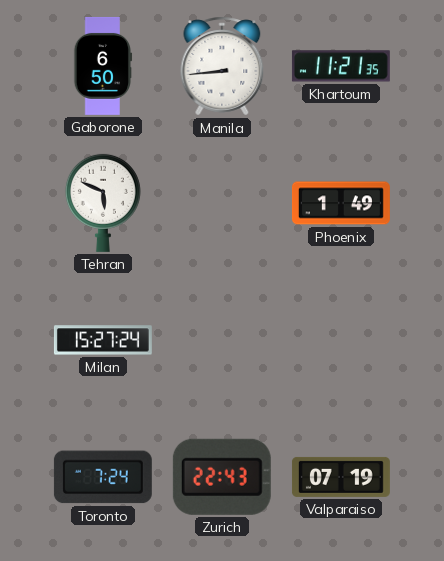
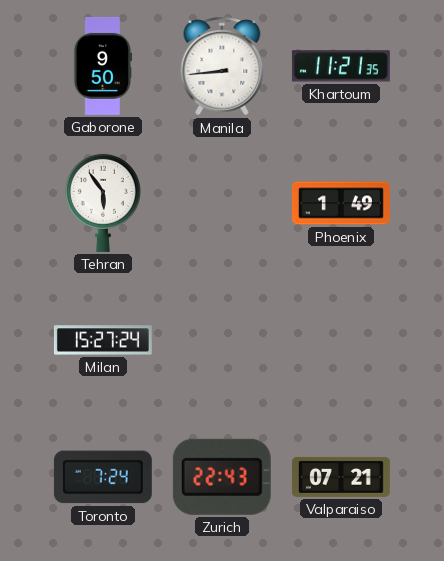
Gaborone: 6:50 -> 9:50 (103, 66)
Tehran: 5:49 -> 5:54 (103, 203)
Valparaiso: 07:19 -> 07:21 (341, 477)
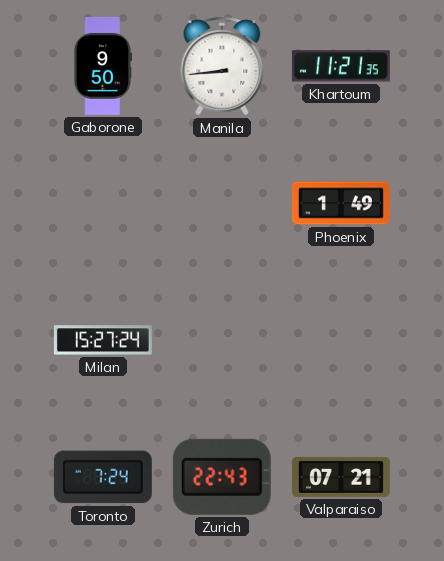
Tehran: 5:54 -> none (103, 203)
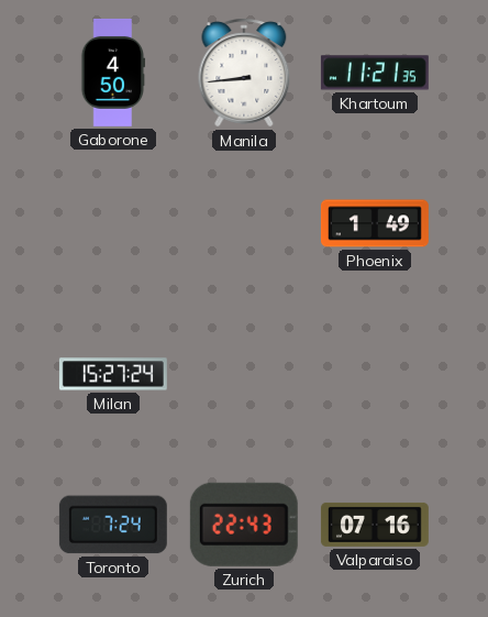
Gaborone: 9:50 -> 4:50 (113, 73)
Valparaiso: 07:21 -> 07:16 (375, 525)
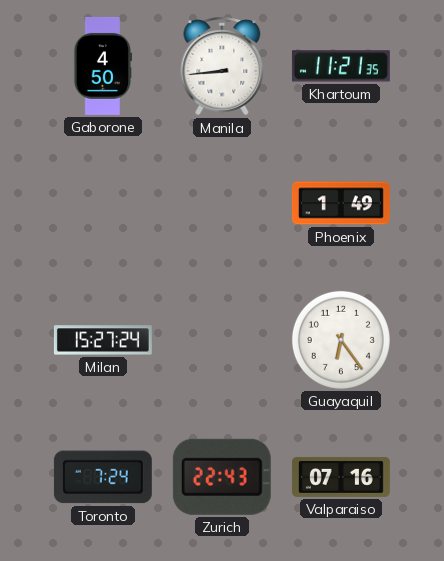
Guayaquil: none -> 6:24 (341, 340)
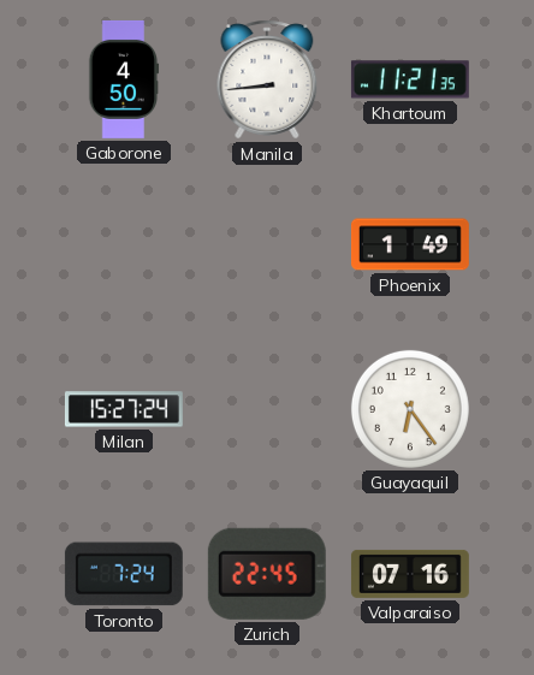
Zurich: 22:43 -> 22:45 (267, 574)
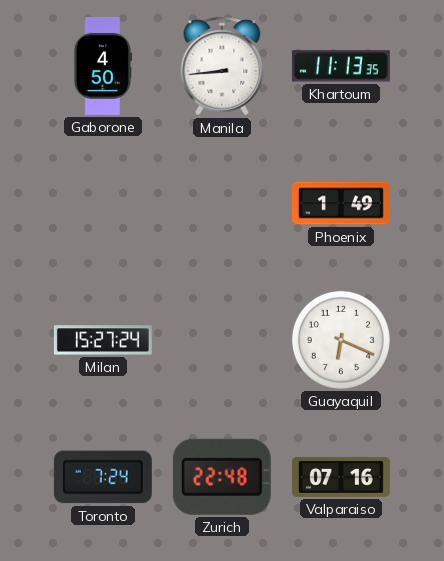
Khartoum: 11:21 -> 11:13 (341, 66)
Guayaquil: 6:24 -> 6:19 (341, 340)
Zurich: 22:45 -> 22:48 (222, 477)
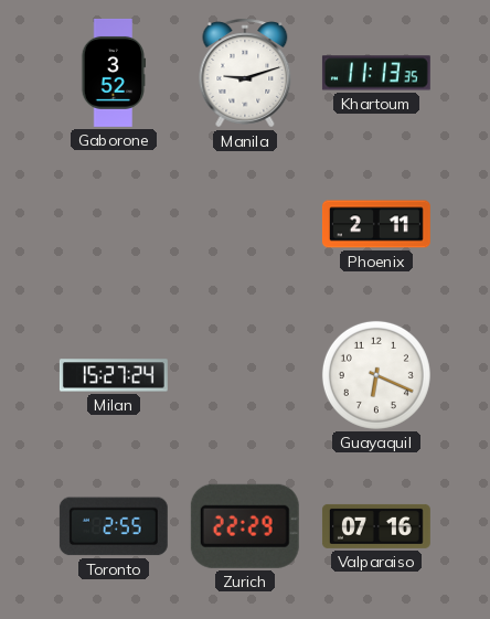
Gaborone: 4:50 -> 3:52 (114, 73)
Manila: 8:44 -> 9:12 (245, 73)
Phoenix: 1:49 -> 2:11 (376, 224)
Toronto: 7:24 -> 2:55 (114, 526)
Zurich: 22:48 -> 22:29 (245, 526)
